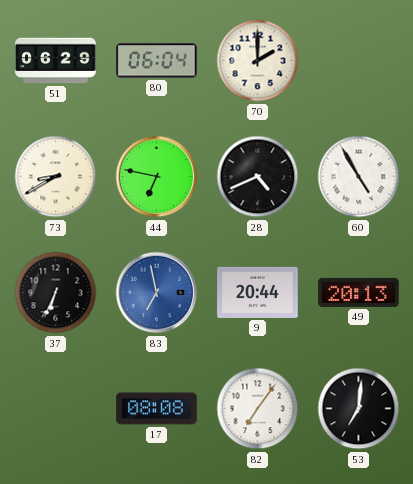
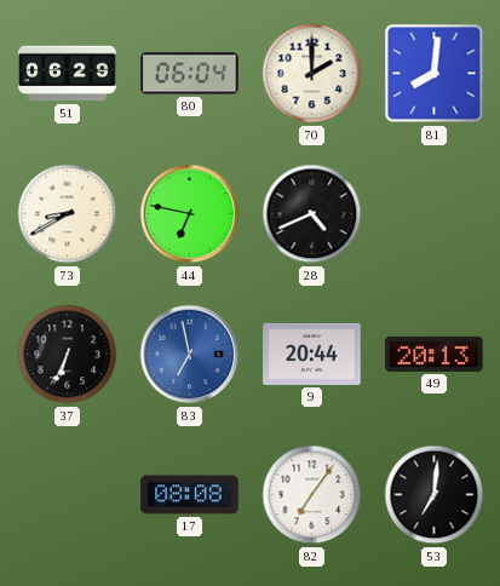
81: none -> 8:01 (435, 74)
60: 4:55 -> none (359, 177)
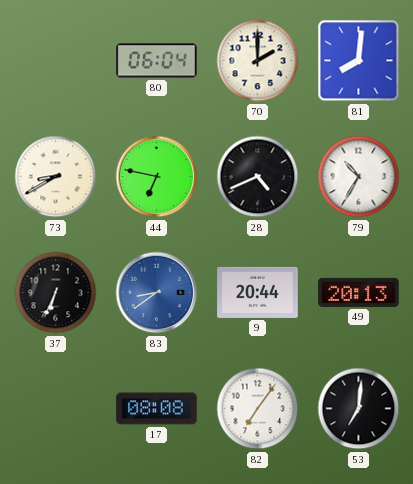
51: 06:29 -> none (68, 74)
79: none -> 10:35 (359, 177)
83: 6:58 -> 8:39 (157, 293)
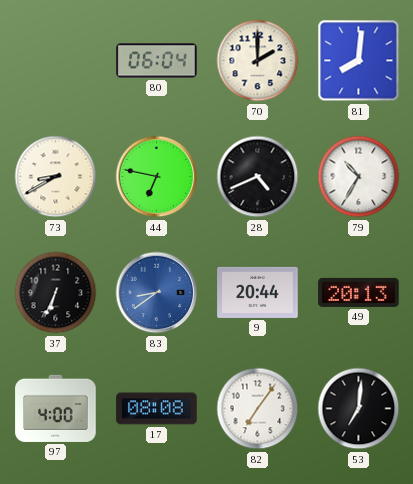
97: none -> 4:00 (56, 408)
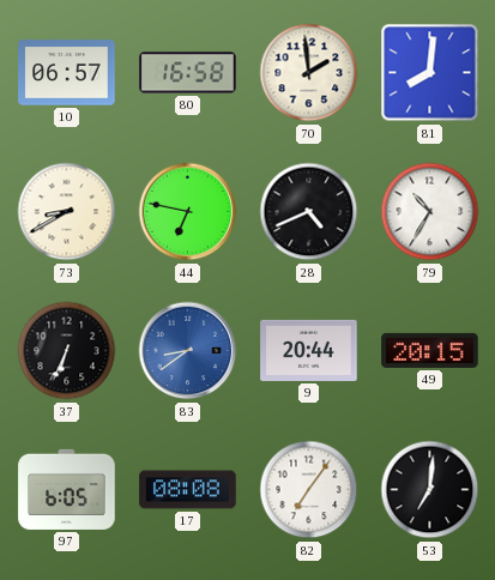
10: none -> 06:57 (67, 73)
80: 06:04 -> 16:58 (188, 73)
70: 2:00 -> 1:59 (309, 73)
49: 20:13 -> 20:15 (430, 350)
97: 4:00 -> 6:05 (67, 489)
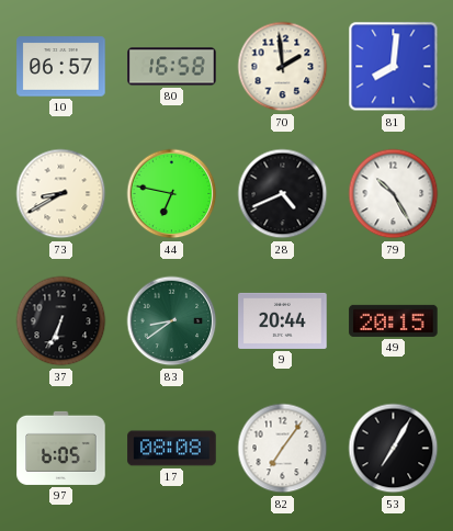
79: 10:35 -> 10:25 (394, 194)
83 dial: blue -> green (172, 321)
53: 7:01 -> 7:05 (394, 449)
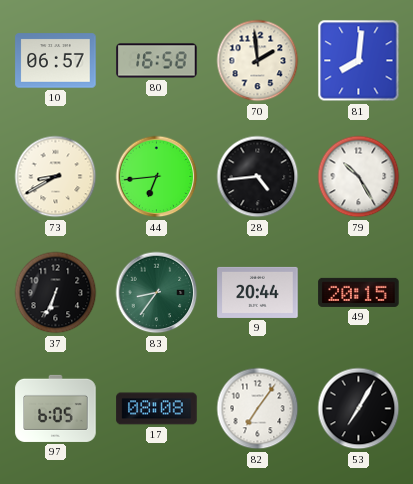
44: 6:47 -> 6:44 (157, 177)
28: 4:41 -> 4:44 (258, 177)
83: 8:39 -> 8:36 (157, 293)
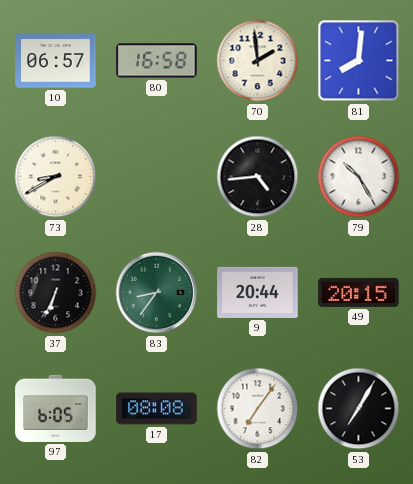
44: 6:44 -> none (157, 177)
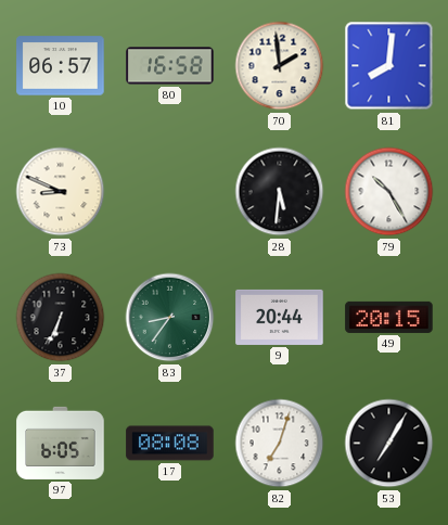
73: 8:40 -> 8:49 (61, 192)
28: 4:44 -> 5:31 (280, 192)
82: 7:06 -> 7:03 (280, 444)
